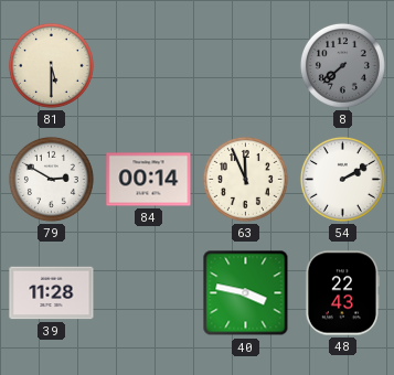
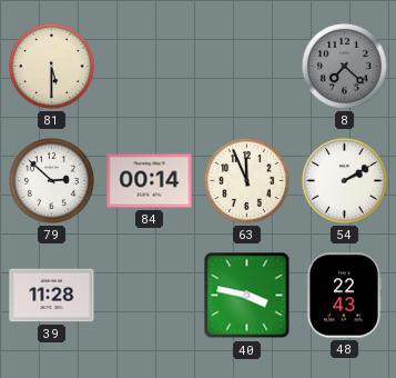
8: 7:38 -> 7:22 (344, 66)
79: 2:50 -> 2:52 (51, 180)
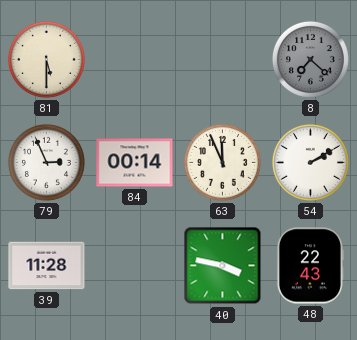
79: 2:52 -> 2:56 (46, 162)
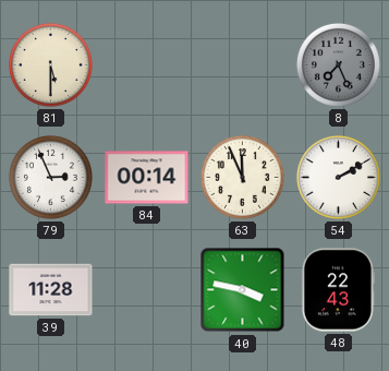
8: 7:22 -> 7:26 (338, 64)
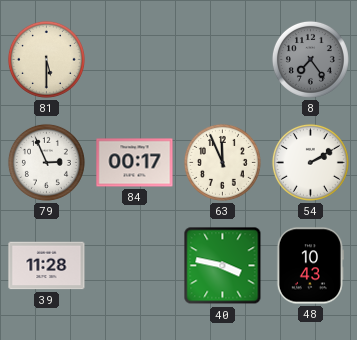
8: 7:26 -> 7:24 (310, 59)
84: 00:14 -> 00:17 (135, 163)
48: 22:43 -> 10:43 (310, 266)
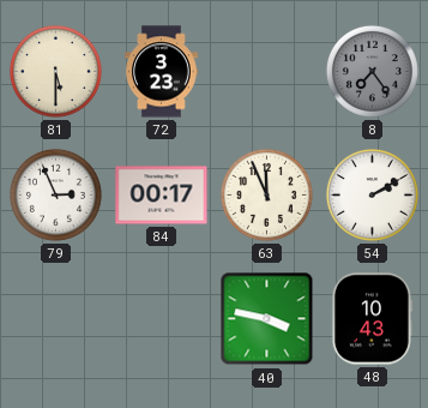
72: none -> 3:23 (162, 72)
39: 11:28 -> none (47, 266)
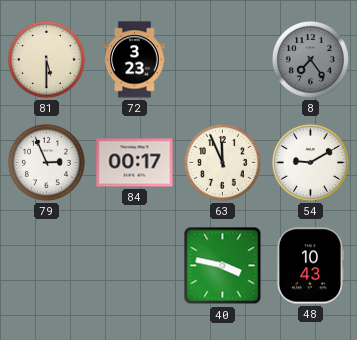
54: 2:10 -> 9:10 (310, 162)
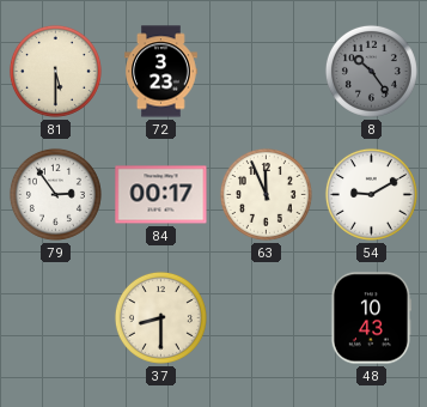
8: 7:24 -> 10:24 (371, 71)
79: 2:56 -> 2:54 (55, 194)
37: none -> 8:30 (160, 317)
40: 3:47 -> none (223, 266)
